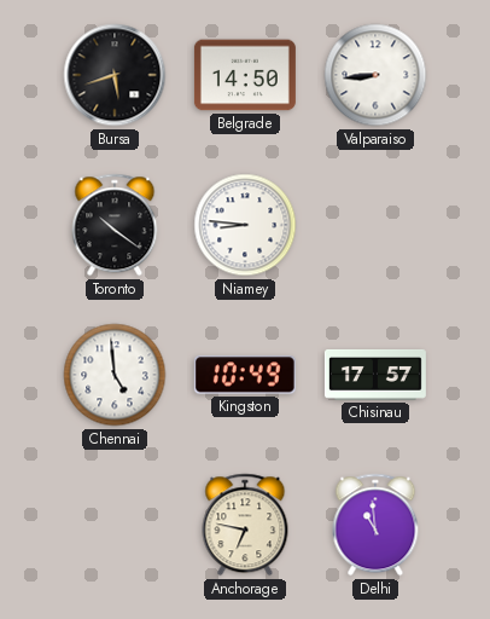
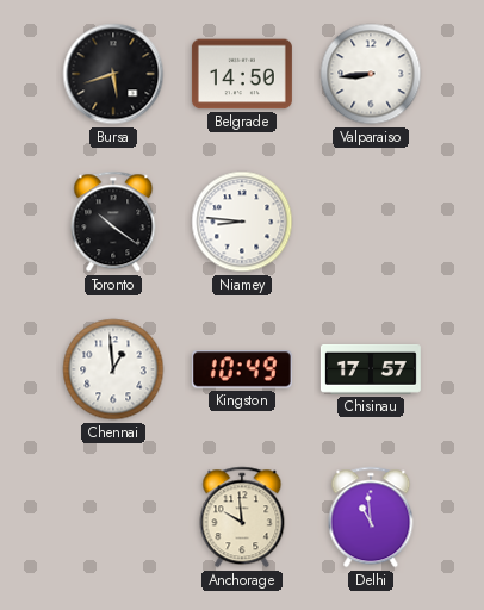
Chennai: 4:59 -> 12:59 (113, 369)
Anchorage: 6:47 -> 9:59 (242, 517)
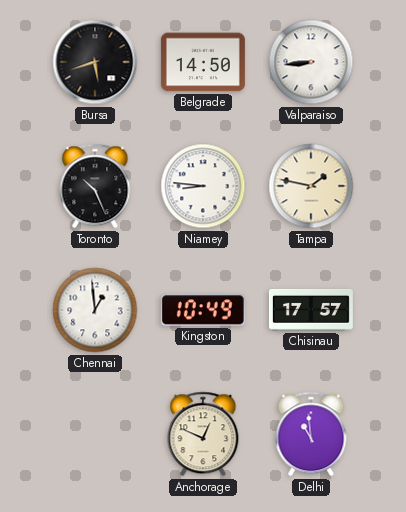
Toronto: 10:21 -> 10:26 (95, 186)
Tampa: none -> 1:47 (311, 186)
Anchorage: 9:59 -> 12:49 (203, 434)
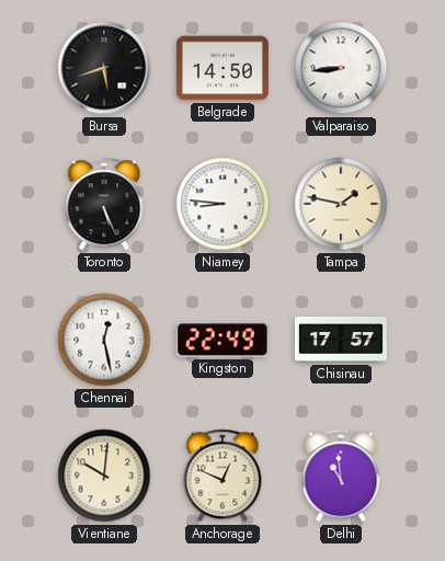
Toronto: 10:26 -> 5:26 (104, 204)
Chennai: 12:59 -> 12:28 (104, 340)
Kingston: 10:49 -> 22:49 (222, 340)
Vientiane: none -> 10:01 (104, 476)
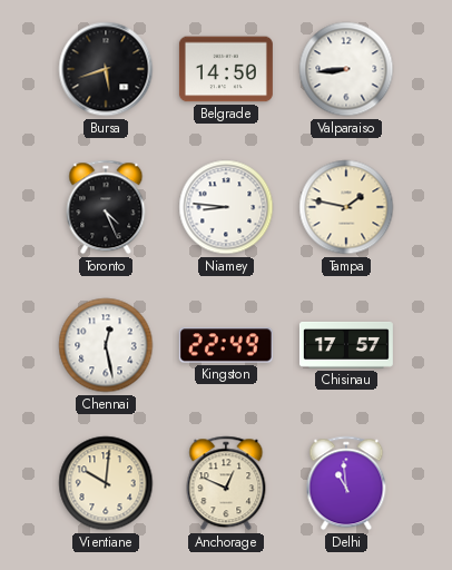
Toronto: 5:26 -> 4:26 (106, 207)
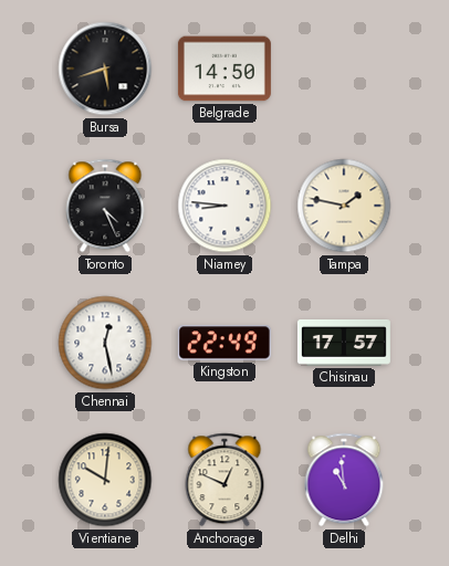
Valparaiso: 8:44 -> none (346, 69)
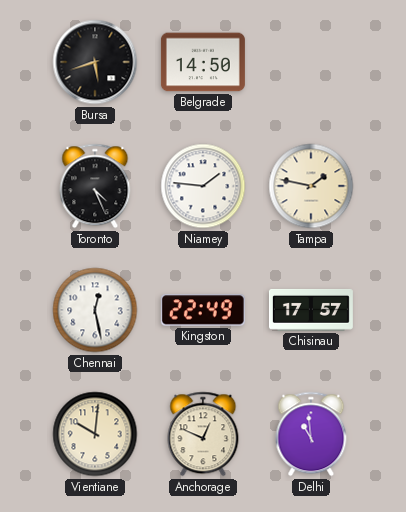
Niamey: 8:46 -> 1:46 (203, 186)
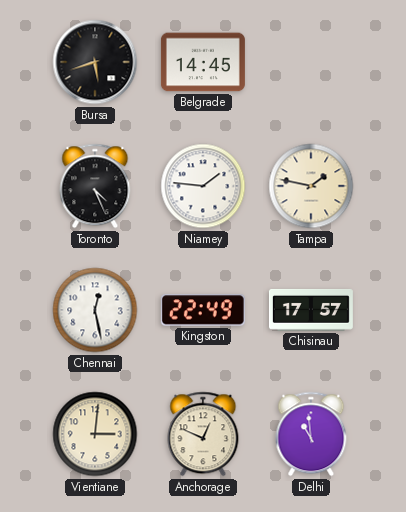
Belgrade: 14:50 -> 14:45 (203, 62)
Vientiane: 10:01 -> 3:01 (95, 434)
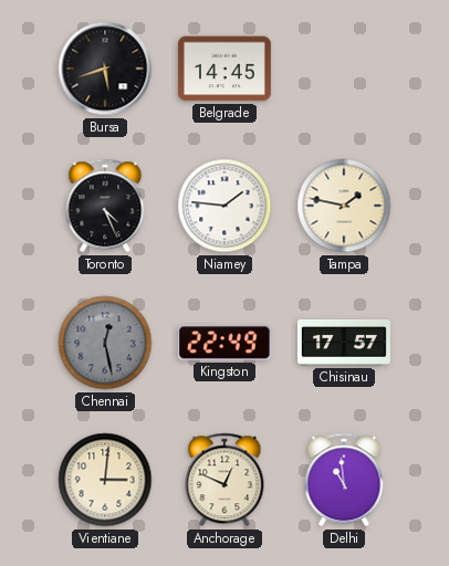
Chennai dial: white -> grey (105, 343)
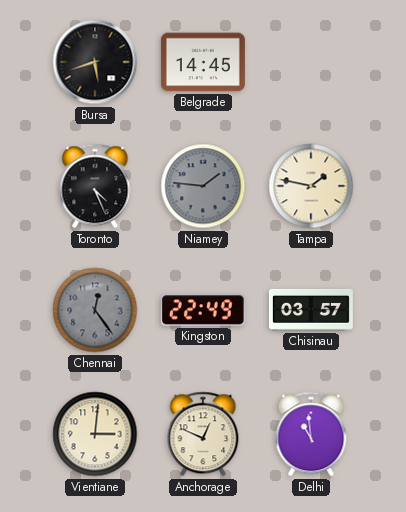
Niamey dial: white -> grey (203, 186)
Chennai: 12:28 -> 12:24 (95, 310)
Chisinau: 17:57 -> 03:57 (311, 310)
